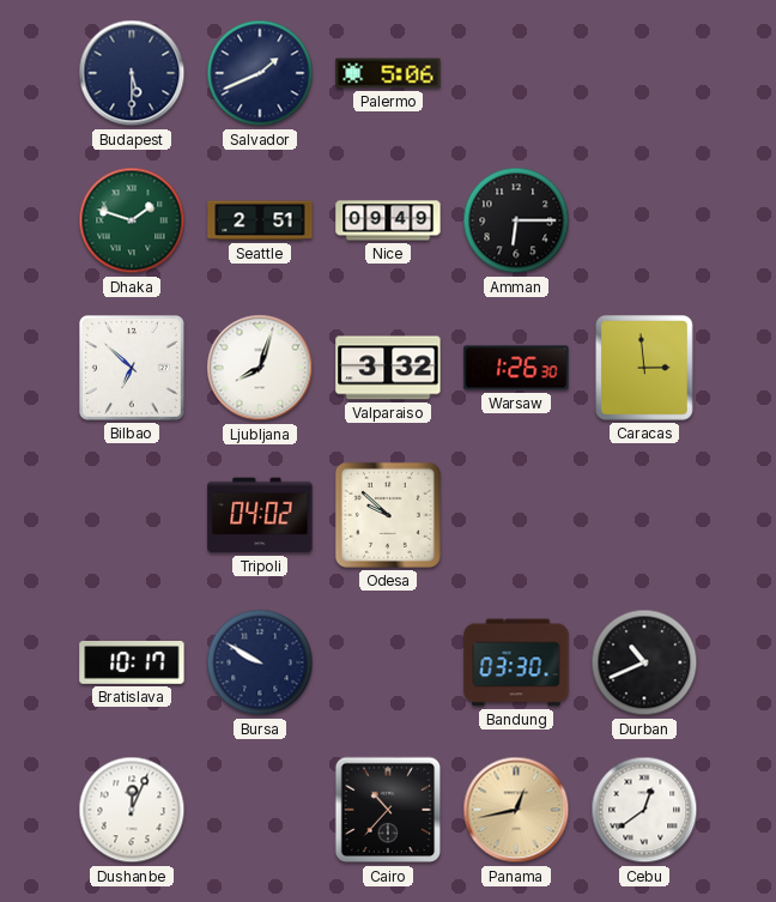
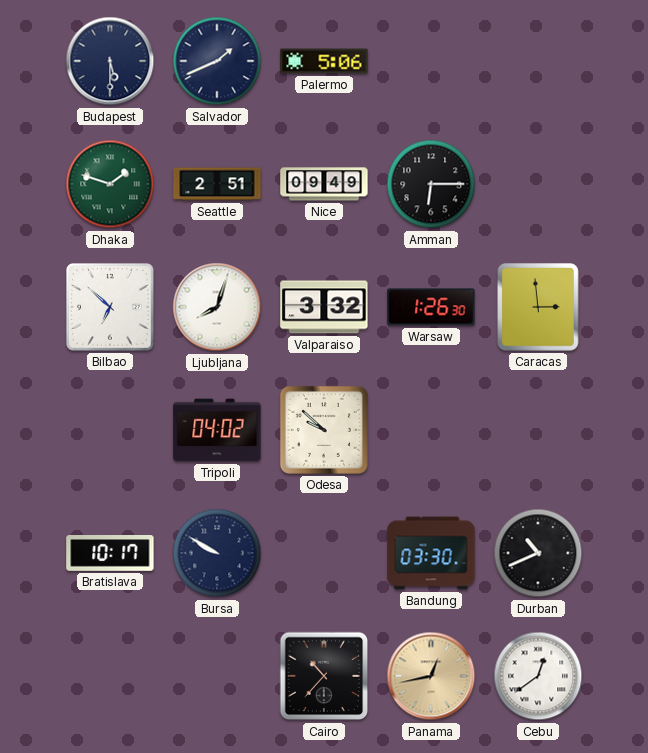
Dushanbe: 12:04 -> none (132, 810)
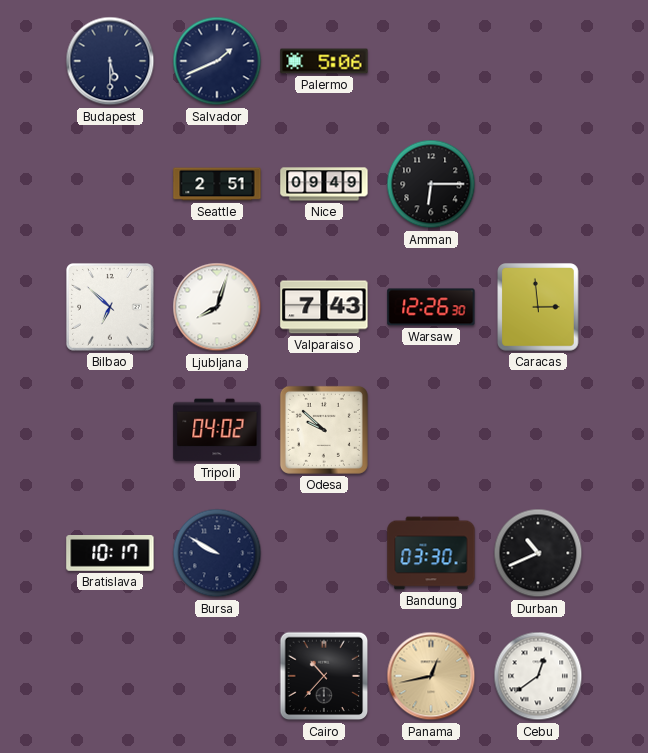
Dhaka: 1:48 -> none (110, 184)
Valparaiso: 3:32 -> 7:43 (324, 307)
Warsaw: 1:26 -> 12:26 (431, 307)
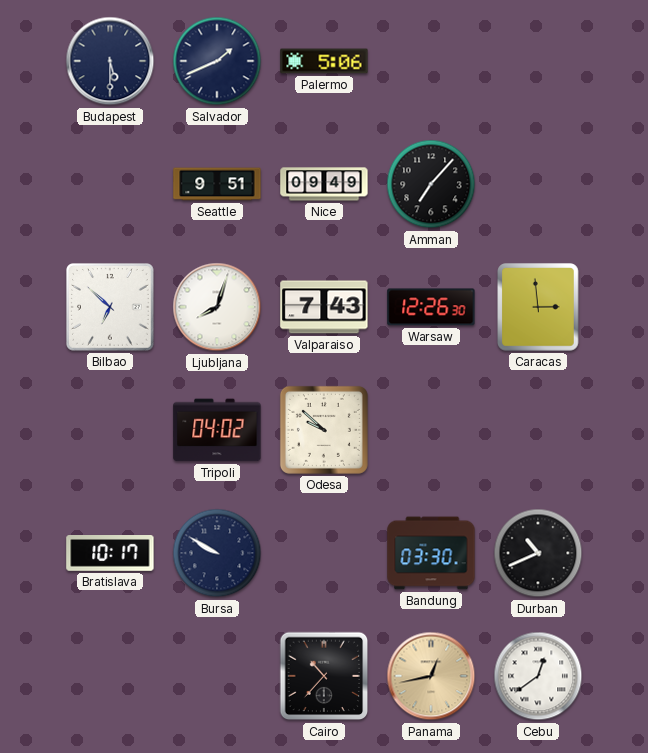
Seattle: 2:51 -> 9:51 (217, 184)
Amman: 6:15 -> 7:07 (431, 184)
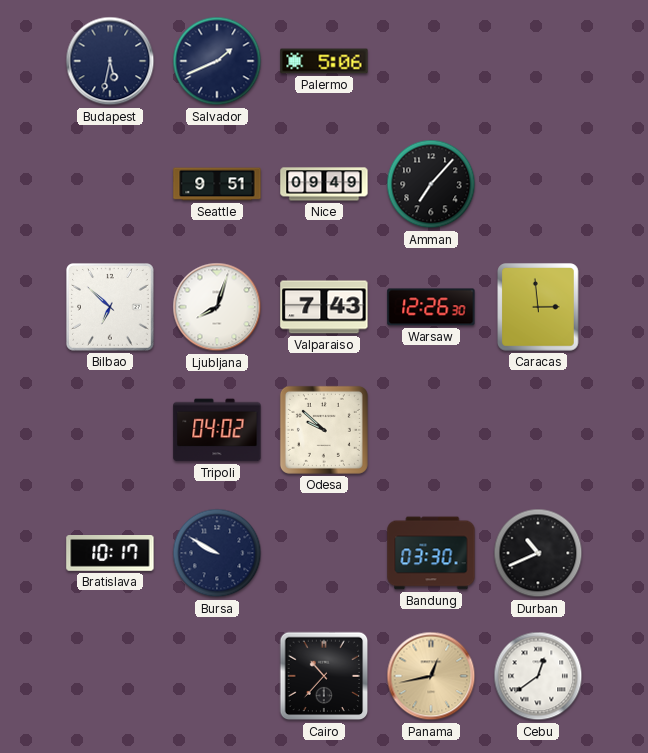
Budapest: 5:30 -> 5:32 (110, 61)
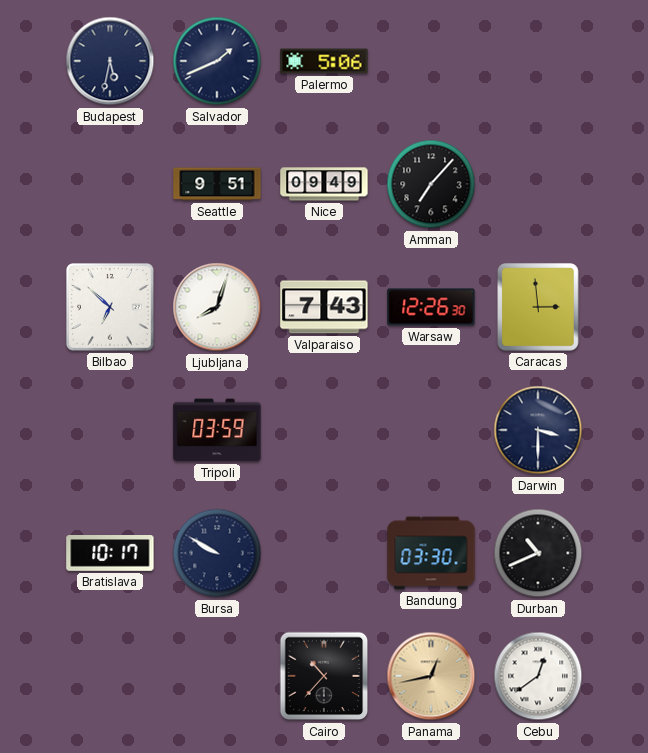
Tripoli: 04:02 -> 03:59 (217, 430)
Odesa: 9:52 -> none (324, 430)
Darwin: none -> 3:30 (538, 430)
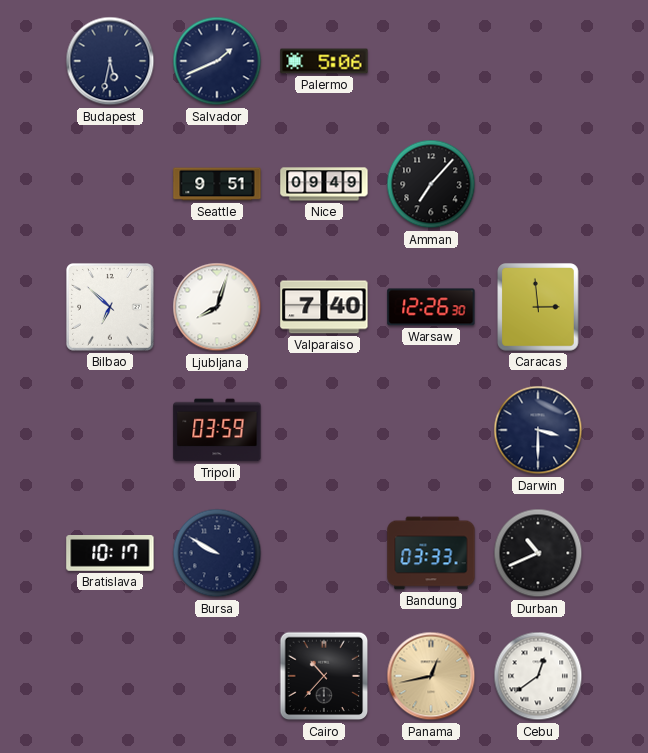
Valparaiso: 7:43 -> 7:40 (324, 307)
Bandung: 03:30 -> 03:33 (431, 553)
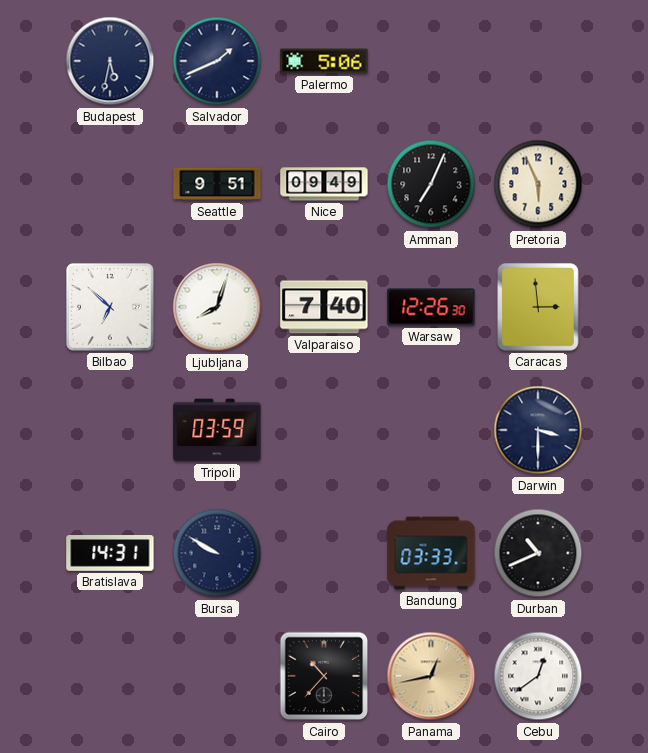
Amman: 7:07 -> 7:04 (431, 184)
Pretoria: none -> 5:56 (538, 184)
Bratislava: 10:17 -> 14:31 (110, 554)
